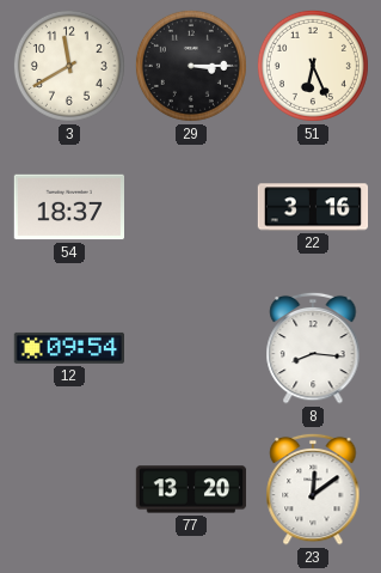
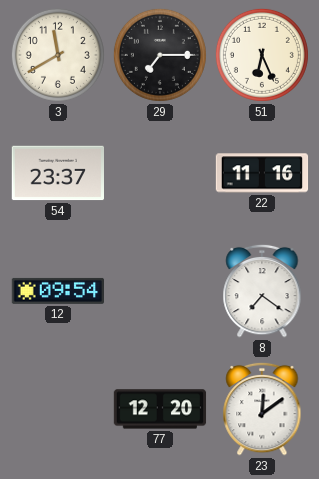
29: 3:15 -> 7:15 (160, 55)
54: 18:37 -> 23:37 (57, 173)
22: 3:16 -> 11:16 (262, 173)
8: 8:16 -> 7:21 (262, 291)
77: 13:20 -> 12:20 (160, 409)
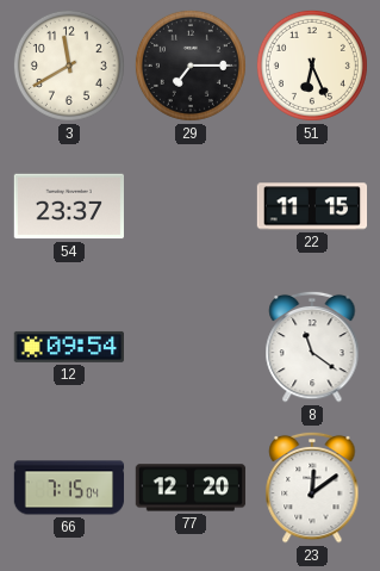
22: 11:16 -> 11:15 (312, 206)
8: 7:21 -> 11:21 (312, 347)
66: none -> 7:15 (69, 488)
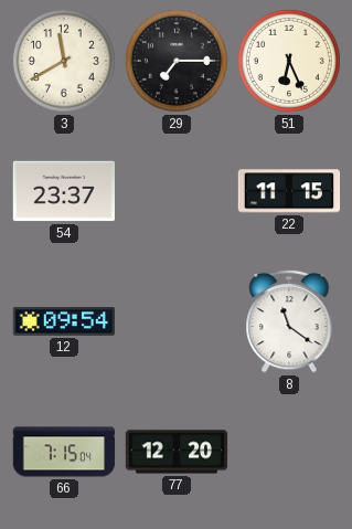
23: 12:09 -> none (312, 488)
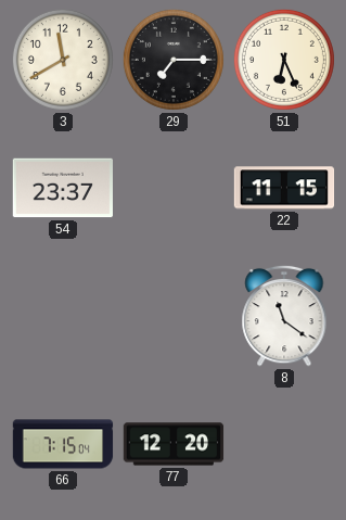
12: 09:54 -> none (64, 321)
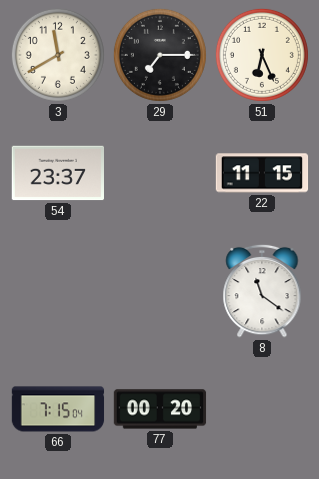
77: 12:20 -> 00:20 (160, 409)
